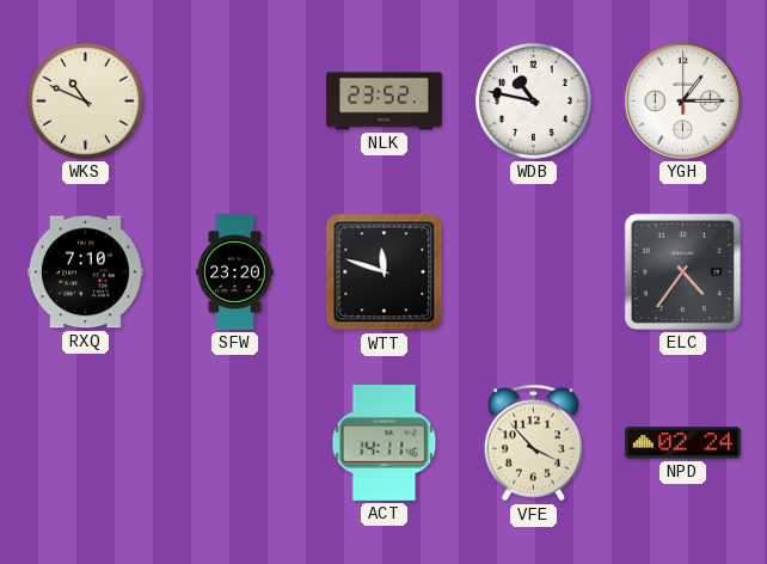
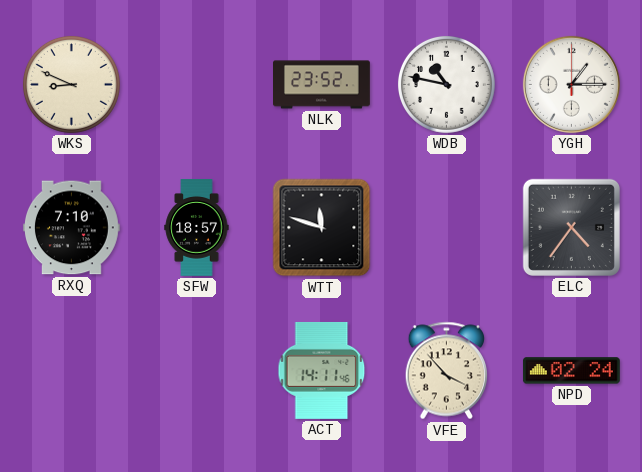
WKS: 10:49 -> 8:49 (71, 84)
SFW: 23:20 -> 18:57 (197, 228)
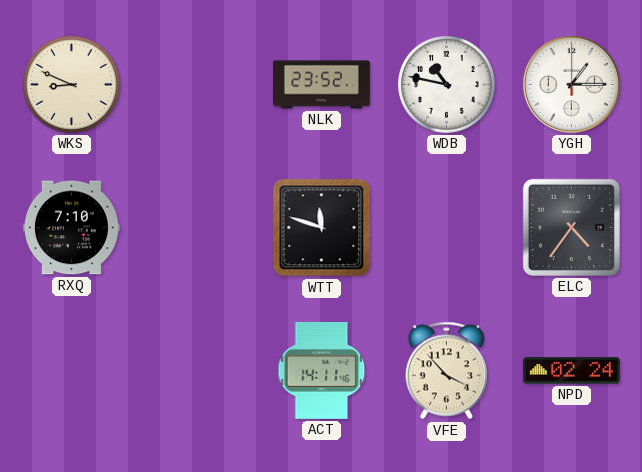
SFW: 18:57 -> none (197, 228)
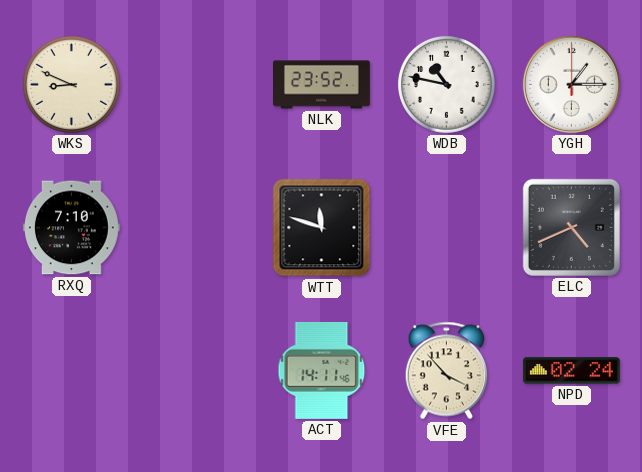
ELC: 4:36 -> 4:41 (571, 227)
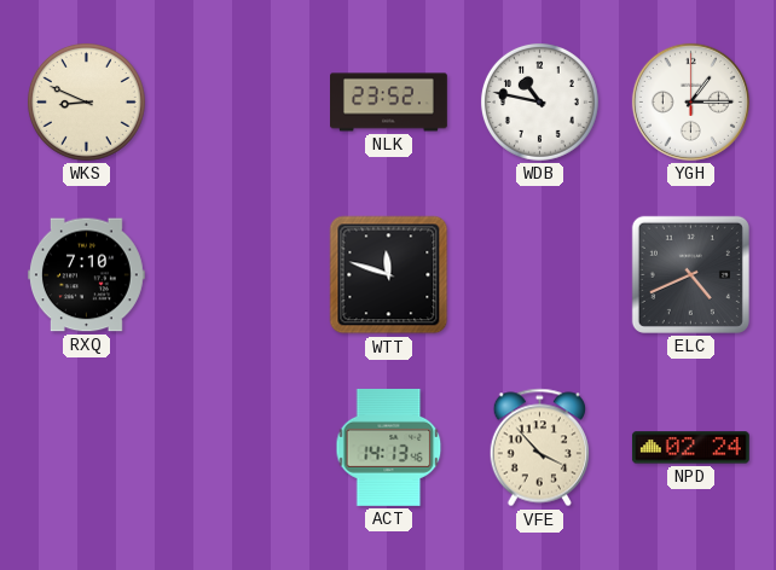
ACT: 14:11 -> 14:13 (389, 447)
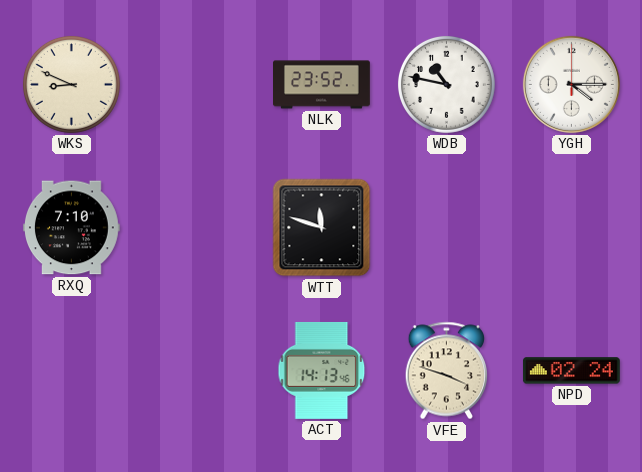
YGH: 1:15 -> 4:15 (571, 84)
ELC: 4:41 -> none (690, 274)
VFE: 3:53 -> 3:48 (446, 371)
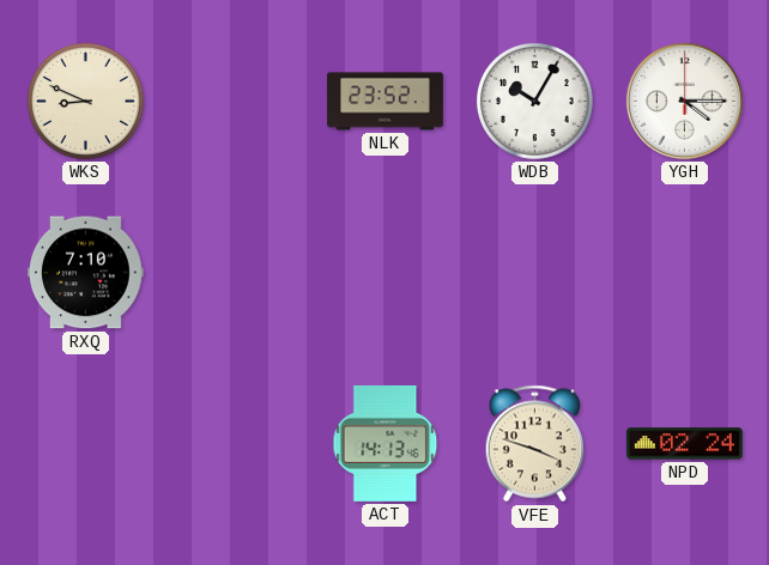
WDB: 10:47 -> 10:05 (534, 101)
WTT: 11:48 -> none (322, 228)
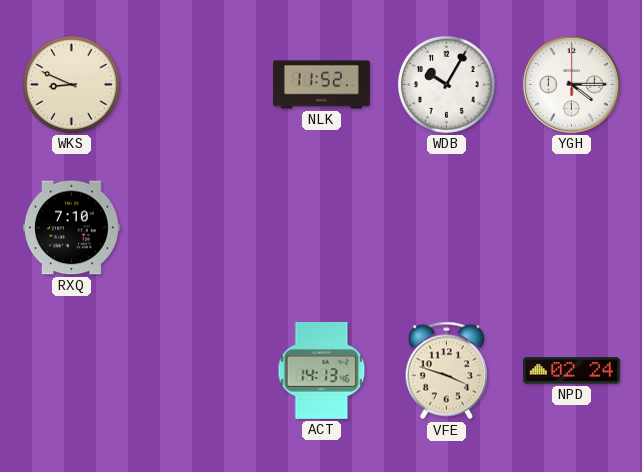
NLK: 23:52 -> 11:52 (322, 85)
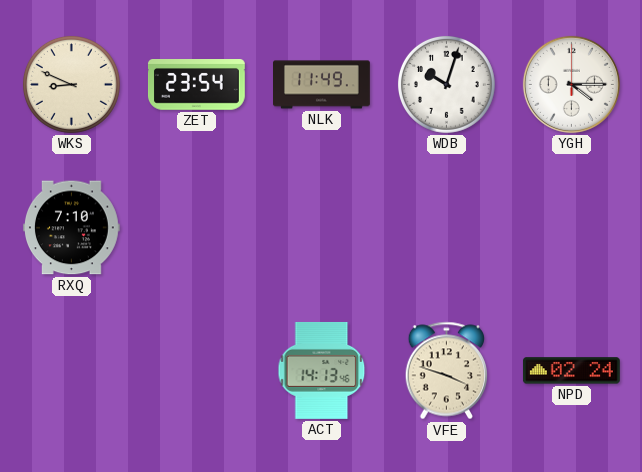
ZET: none -> 23:54 (196, 85)
NLK: 11:52 -> 11:49 (322, 85)
WDB: 10:05 -> 10:03 (446, 84)
